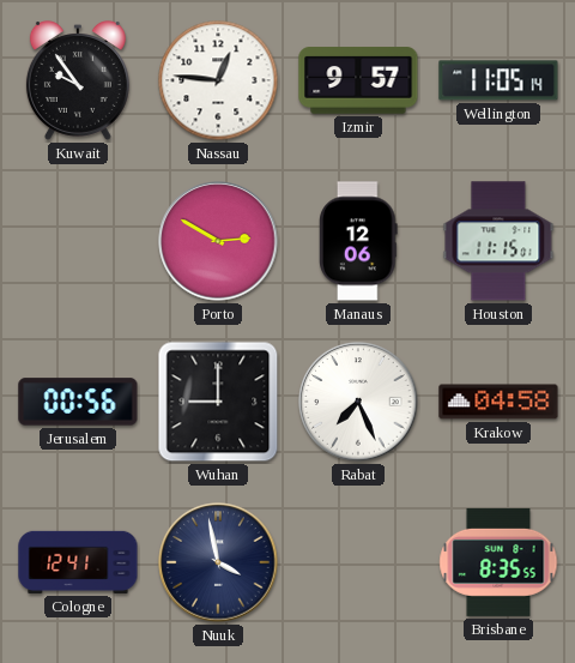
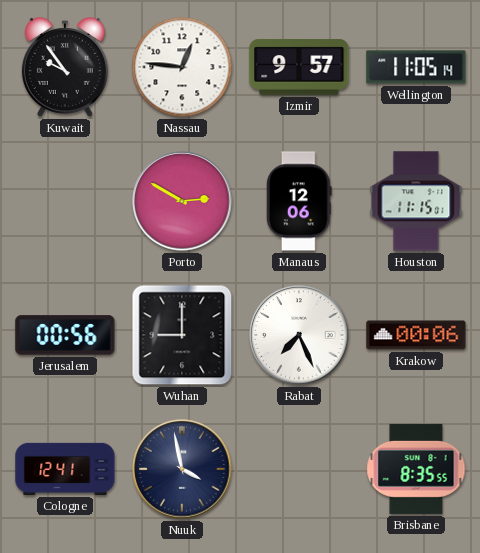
Krakow: 04:58 -> 00:06 (416, 335)
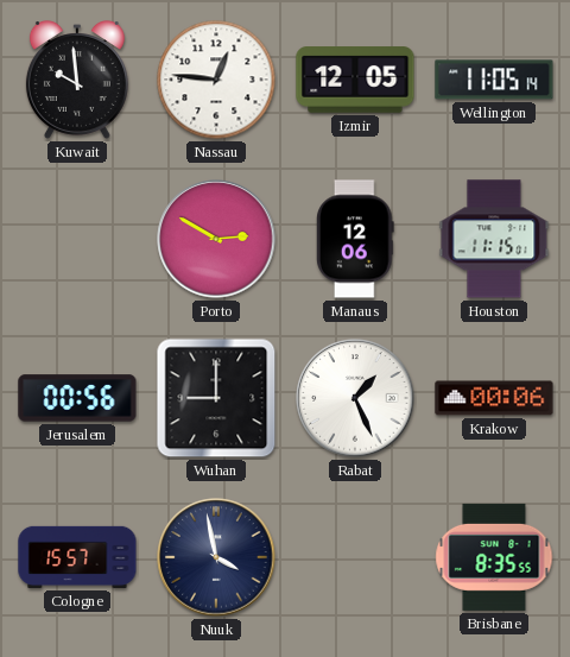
Kuwait: 9:54 -> 9:59 (77, 81)
Izmir: 9:57 -> 12:05 (355, 80)
Rabat: 7:26 -> 1:26 (355, 398)
Cologne: 12:41 -> 15:57 (77, 557)
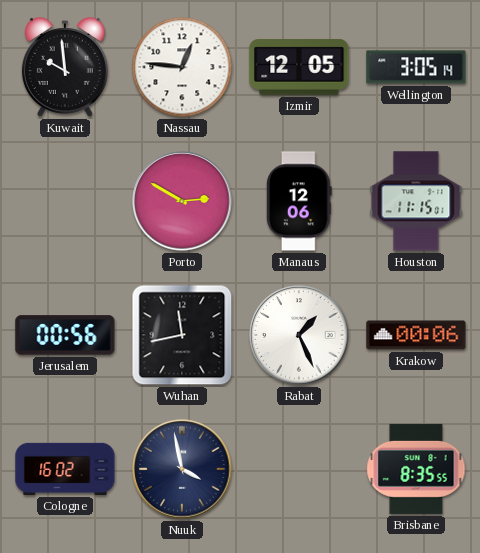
Wellington: 11:05 -> 3:05 (416, 67)
Wuhan: 9:00 -> 11:43 (182, 335)
Cologne: 15:57 -> 16:02 (65, 469)
